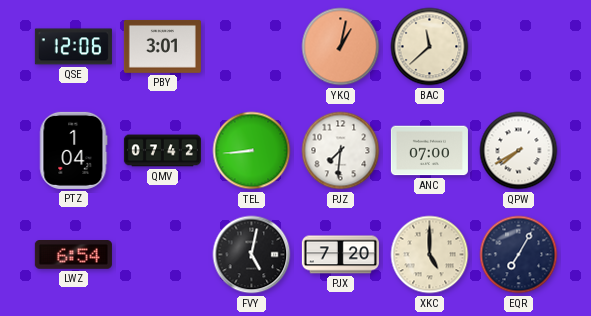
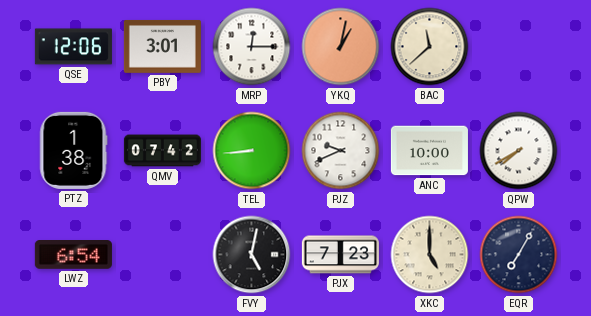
MRP: none -> 12:15 (252, 47)
PTZ: 1:04 -> 1:38 (74, 150)
PJZ: 7:31 -> 9:41 (341, 151)
ANC: 07:00 -> 10:00 (429, 151)
PJX: 7:20 -> 7:23 (340, 255)
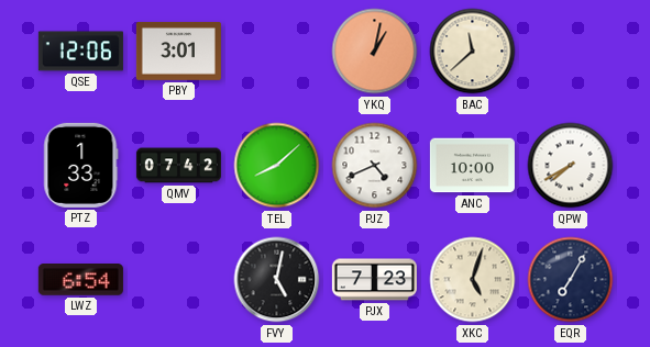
MRP: 12:15 -> none (252, 47)
PTZ: 1:38 -> 1:33 (81, 165)
TEL: 8:44 -> 8:08 (277, 166)
PJZ: 9:41 -> 4:41 (375, 166)
XKC: 5:00 -> 5:03 (473, 280)
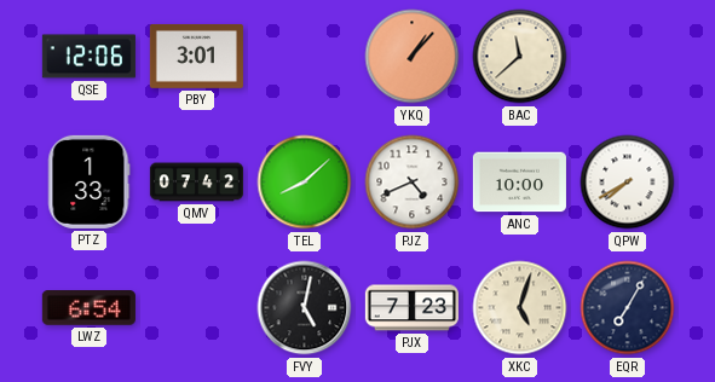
YKQ: 1:02 -> 1:07 (413, 57)
